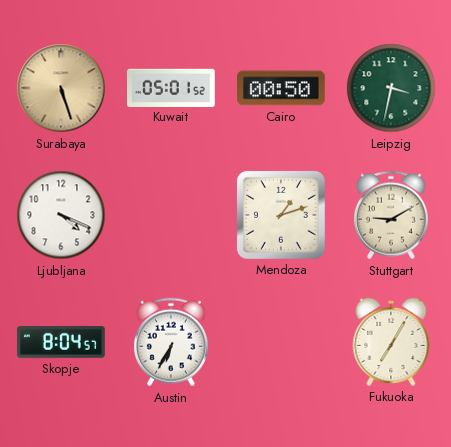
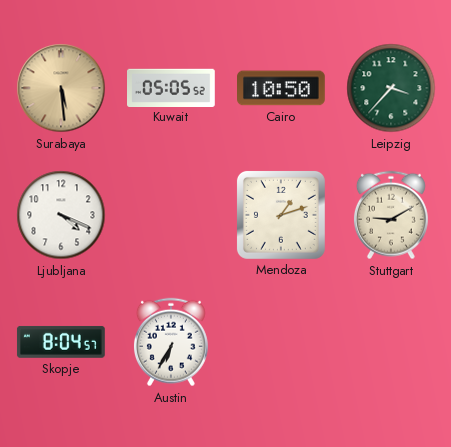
Surabaya: 5:27 -> 5:29 (61, 88)
Kuwait: 05:01 -> 05:05 (172, 87)
Cairo: 00:50 -> 10:50 (282, 88)
Leipzig: 3:32 -> 3:37 (391, 88)
Fukuoka: 7:05 -> none (391, 342)
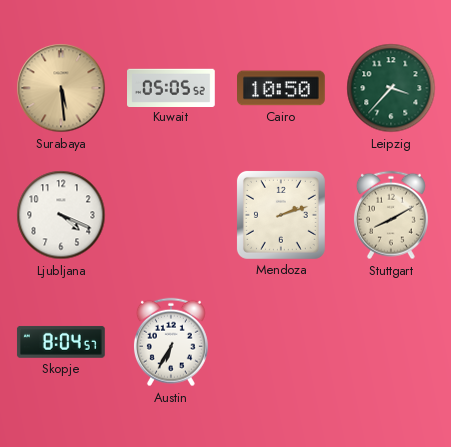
Mendoza: 1:12 -> 2:12 (281, 215)
Stuttgart: 9:10 -> 8:10 (391, 215)
